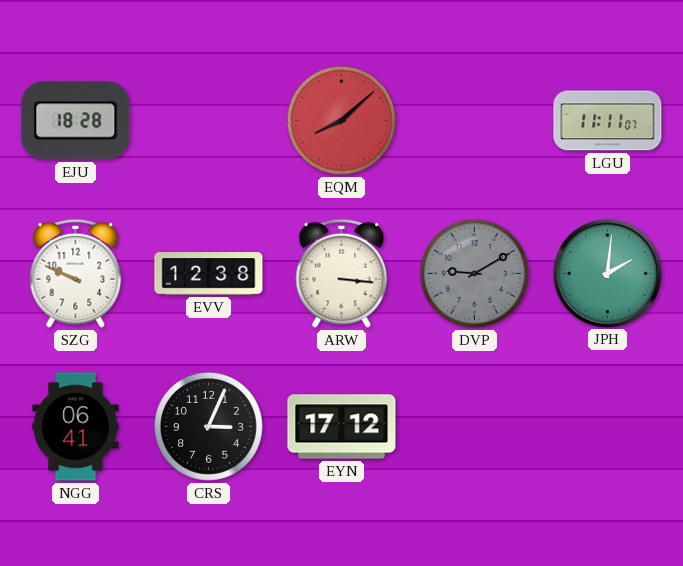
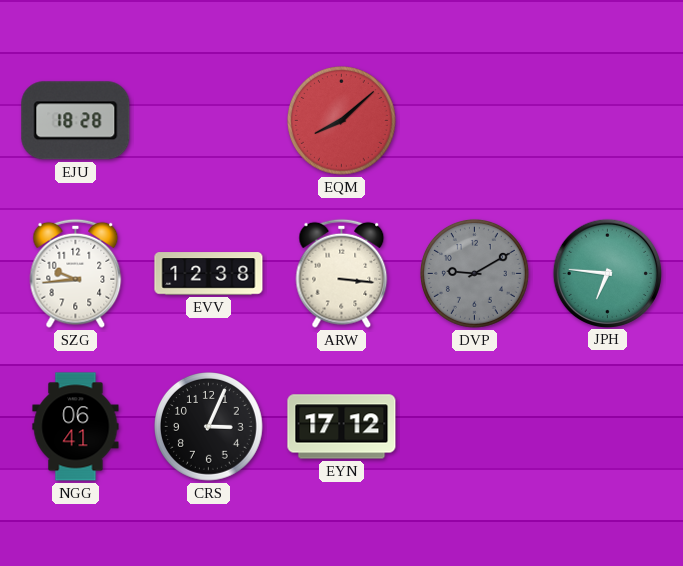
LGU: 11:11 -> none (608, 121)
SZG: 9:49 -> 9:44 (76, 273)
JPH: 2:01 -> 6:46 (607, 273)
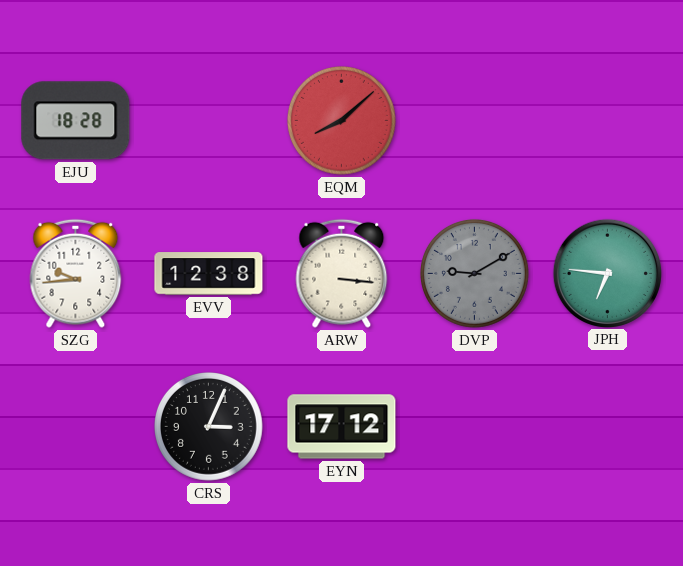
NGG: 06:41 -> none (76, 427)
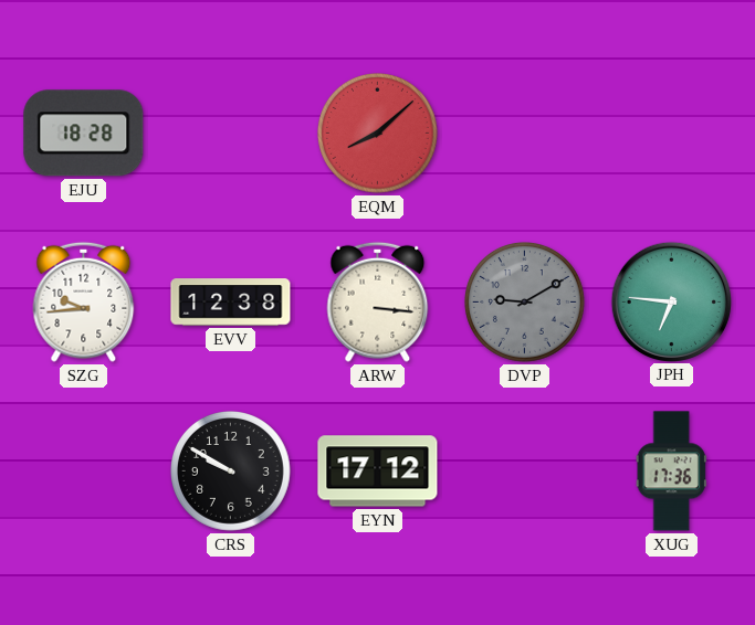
CRS: 3:04 -> 9:50 (231, 472)
XUG: none -> 17:36 (671, 472)
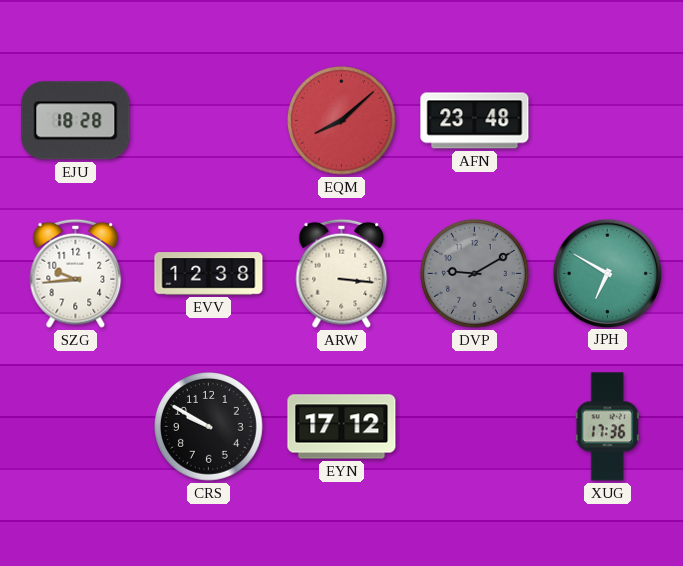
AFN: none -> 23:48 (475, 121)
JPH: 6:46 -> 6:50 (607, 273)
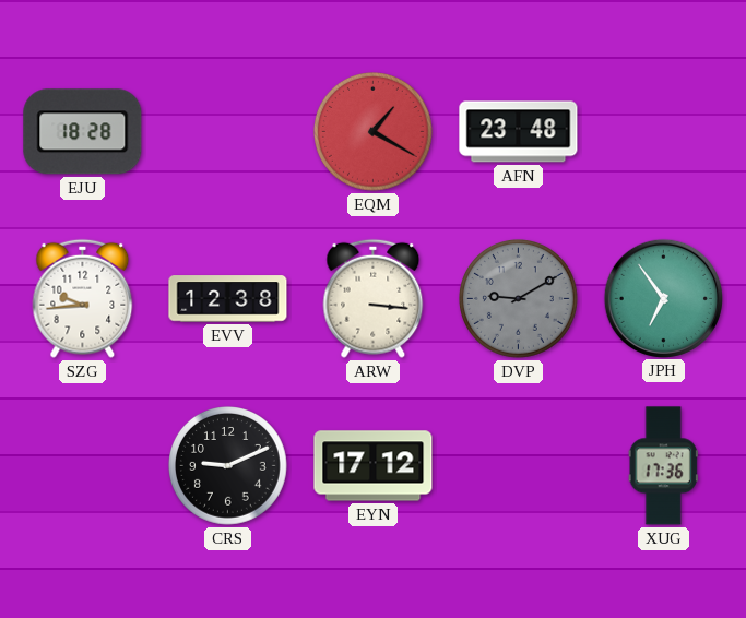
EQM: 8:08 -> 1:20 (374, 132)
JPH: 6:50 -> 6:54 (663, 298)
CRS: 9:50 -> 9:11 (228, 466)
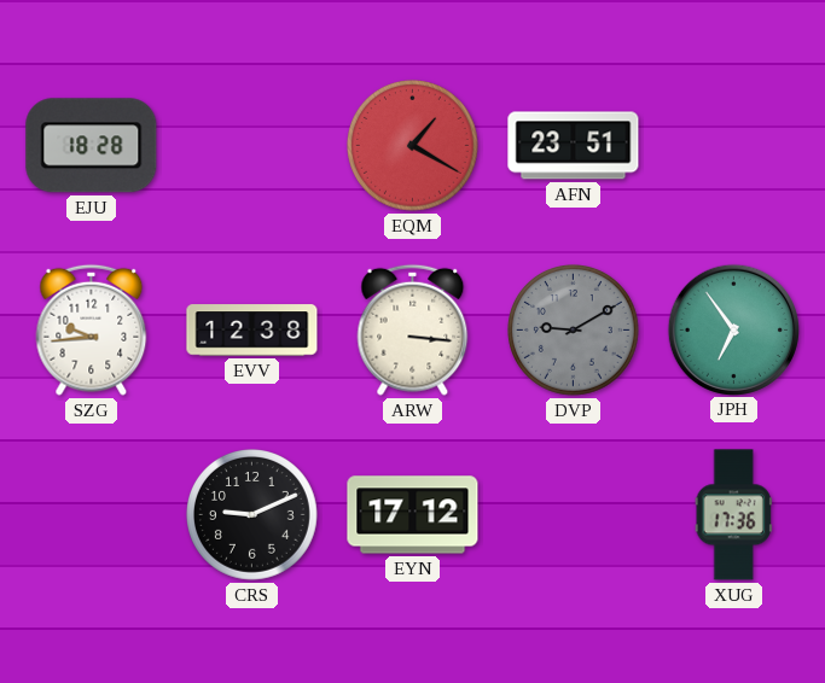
AFN: 23:48 -> 23:51 (574, 146)
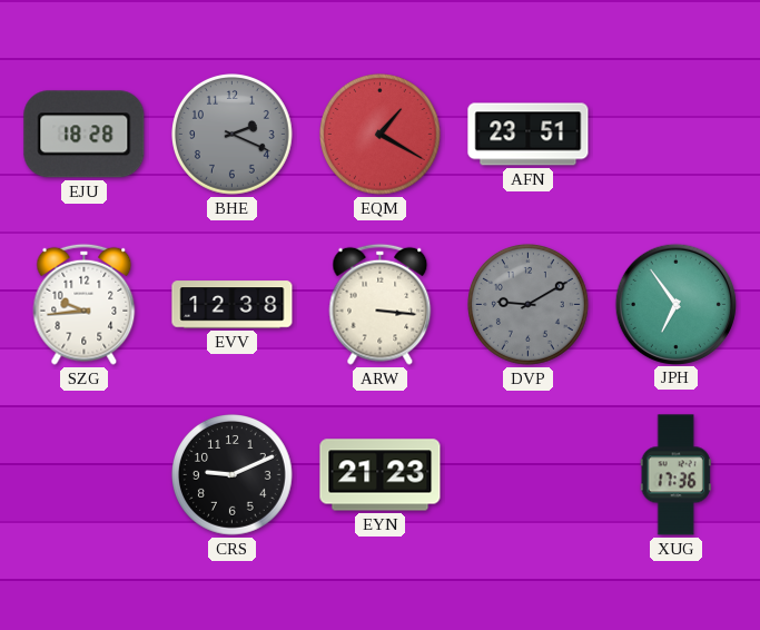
BHE: none -> 2:19 (233, 135)
EYN: 17:12 -> 21:23 (381, 475)
